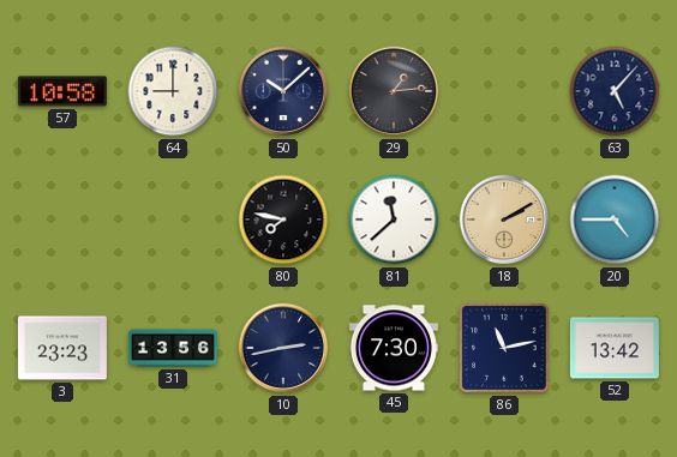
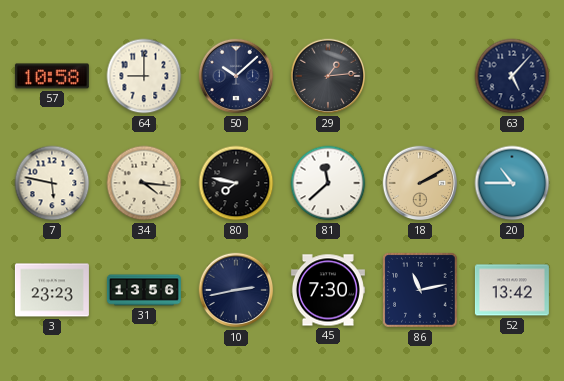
7: none -> 5:47 (52, 183)
34: none -> 4:16 (144, 183)
20: 4:45 -> 10:45 (512, 183)
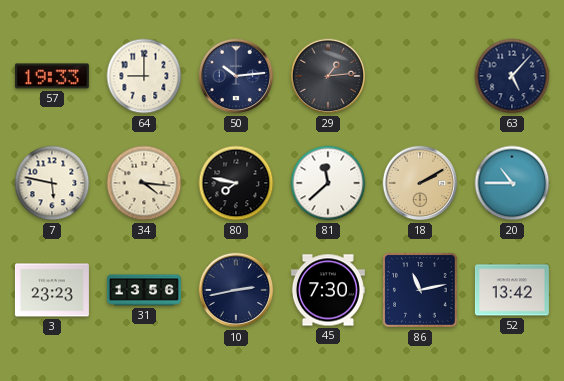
57: 10:58 -> 19:33 (52, 76)
50: 10:08 -> 10:14 (236, 76)
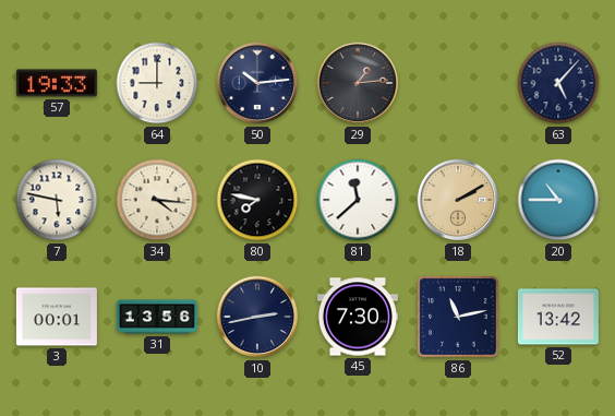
3: 23:23 -> 00:01 (57, 317)
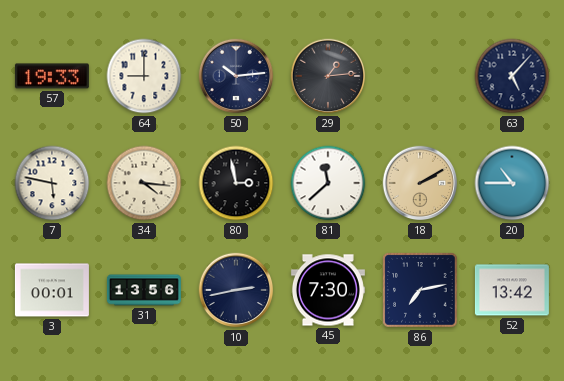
80: 7:47 -> 2:58 (236, 183)
86: 11:13 -> 7:13 (420, 290)
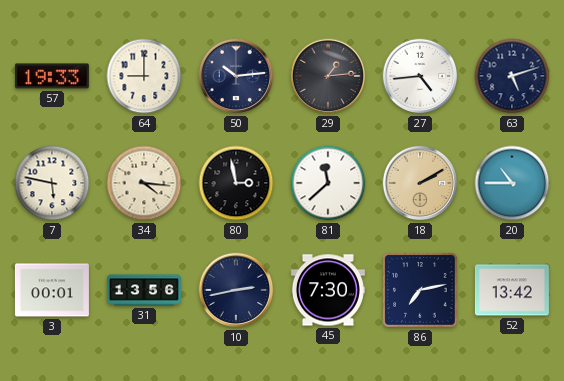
27: none -> 4:44 (420, 76)
63: 5:07 -> 5:12 (512, 76)
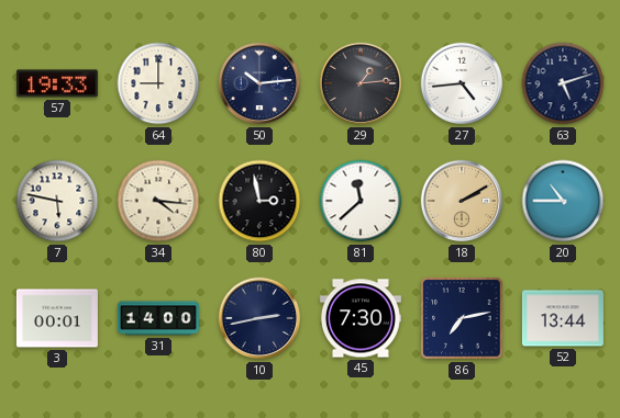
31: 13:56 -> 14:00 (158, 318)
52: 13:42 -> 13:44 (563, 318)
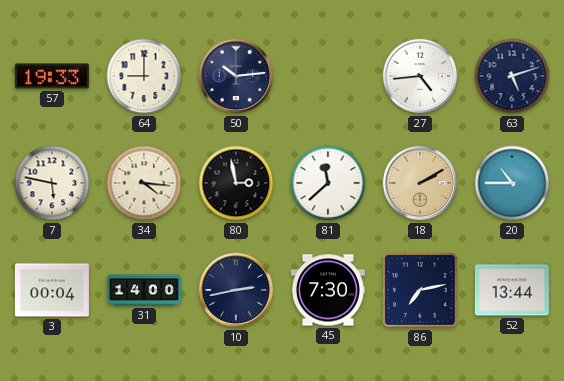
29: 1:14 -> none (361, 83)
3: 00:01 -> 00:04 (52, 290)
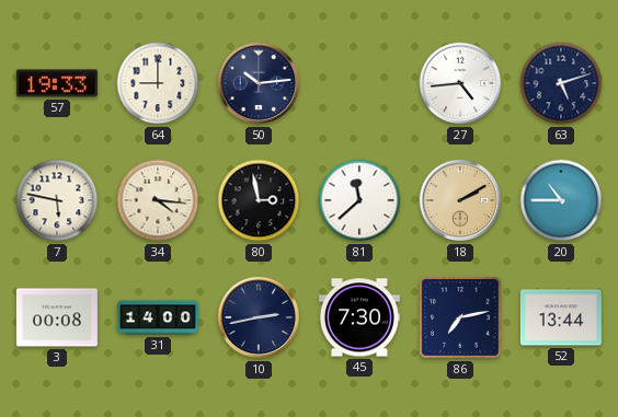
3: 00:04 -> 00:08 (57, 317)
